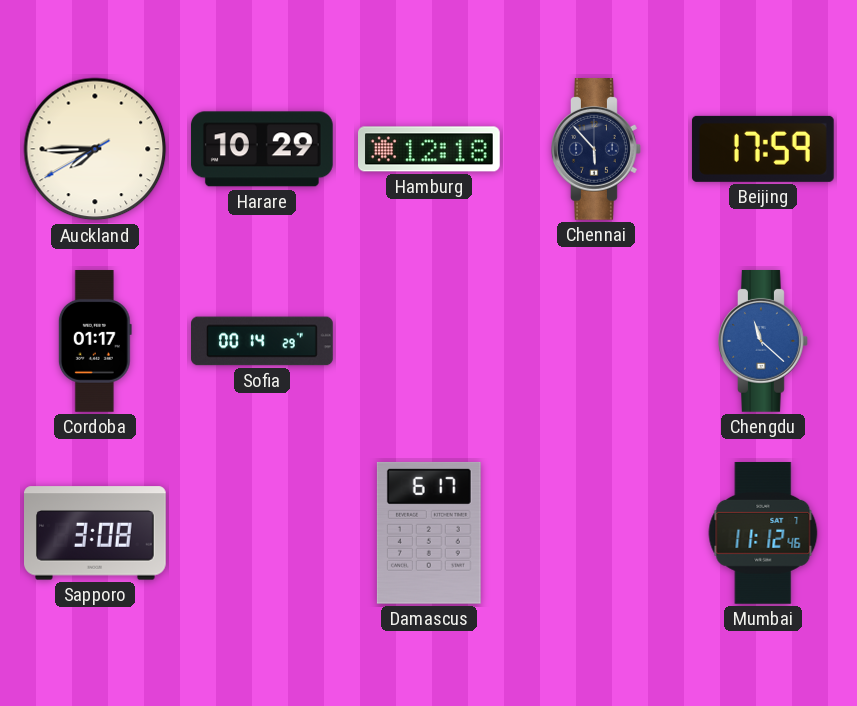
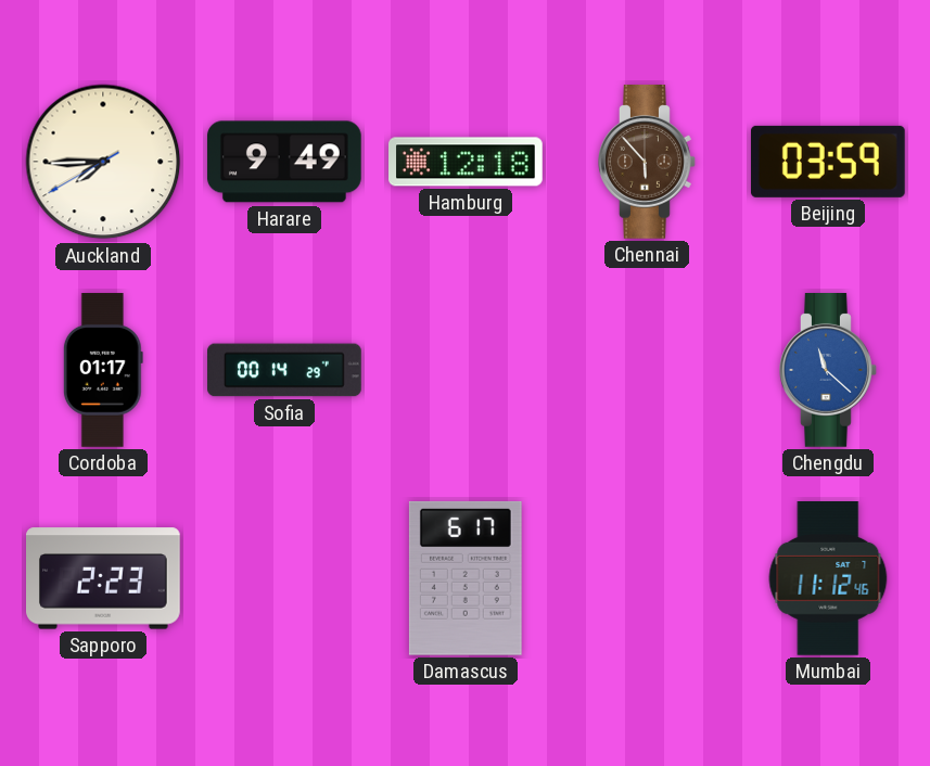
Harare: 10:29 -> 9:49 (284, 162)
Chennai dial: navy -> brown (648, 163)
Beijing: 17:59 -> 03:59 (828, 162)
Sapporo: 3:08 -> 2:23 (104, 578)
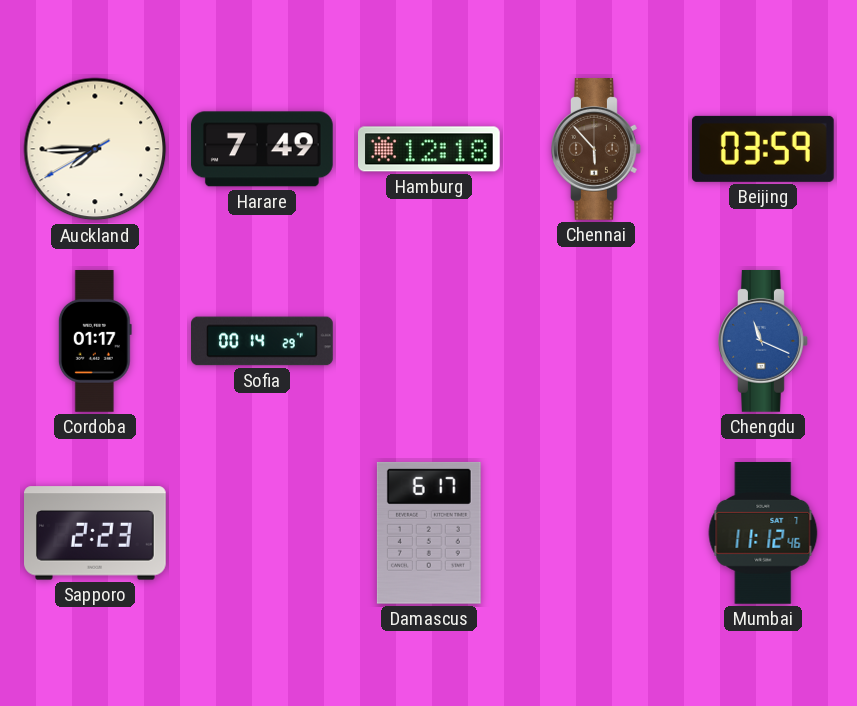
Harare: 9:49 -> 7:49 (262, 149)
Chengdu: 11:22 -> 11:19 (764, 342)
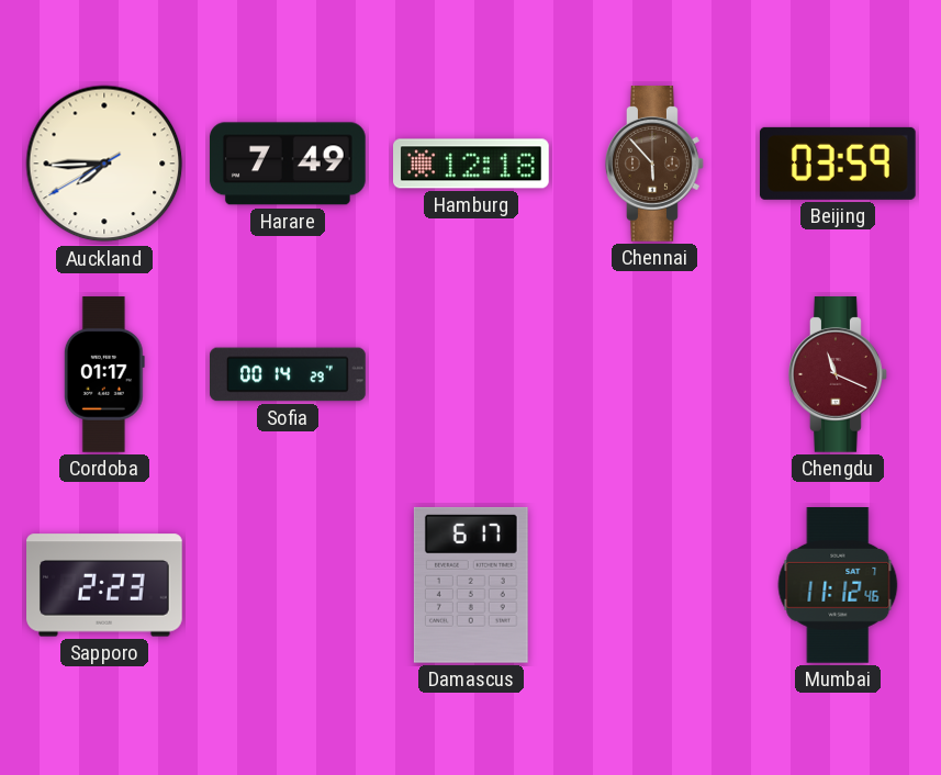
Chengdu dial: blue -> burgundy (839, 375)
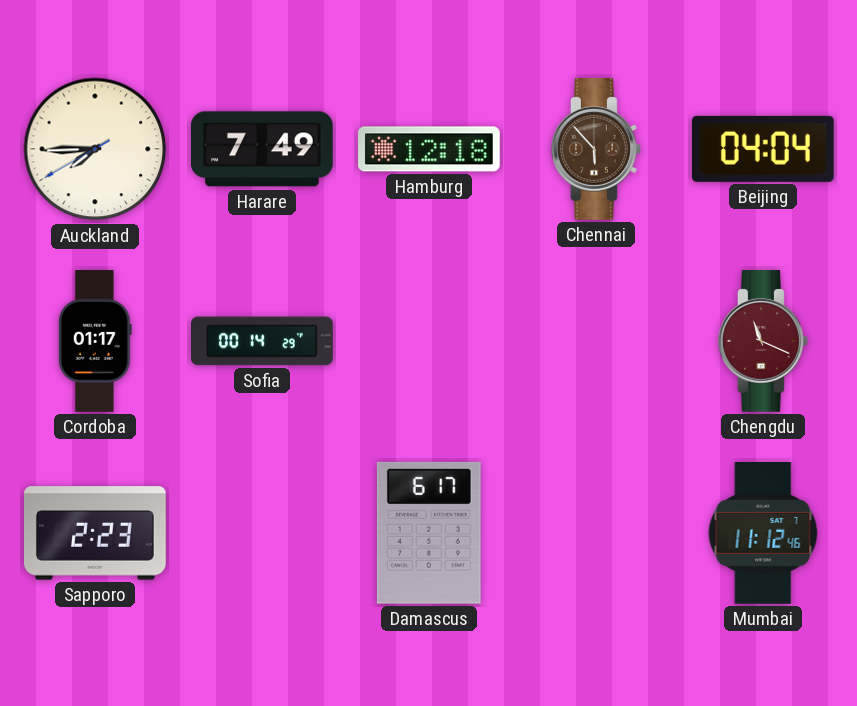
Beijing: 03:59 -> 04:04 (763, 149)
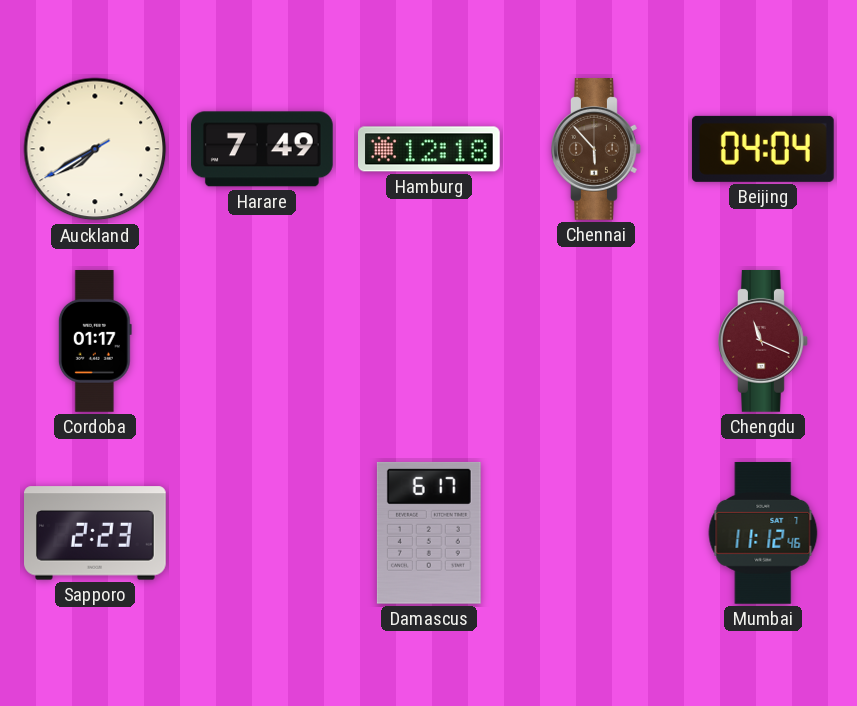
Auckland: 7:44 -> 7:39 (95, 149)
Sofia: 00:14 -> none (263, 341)
